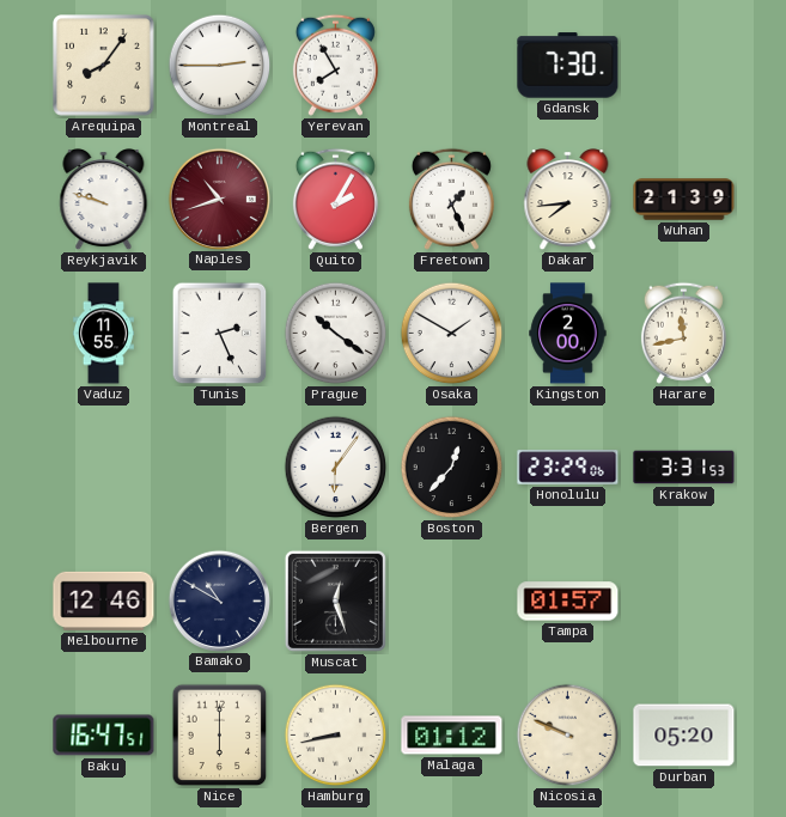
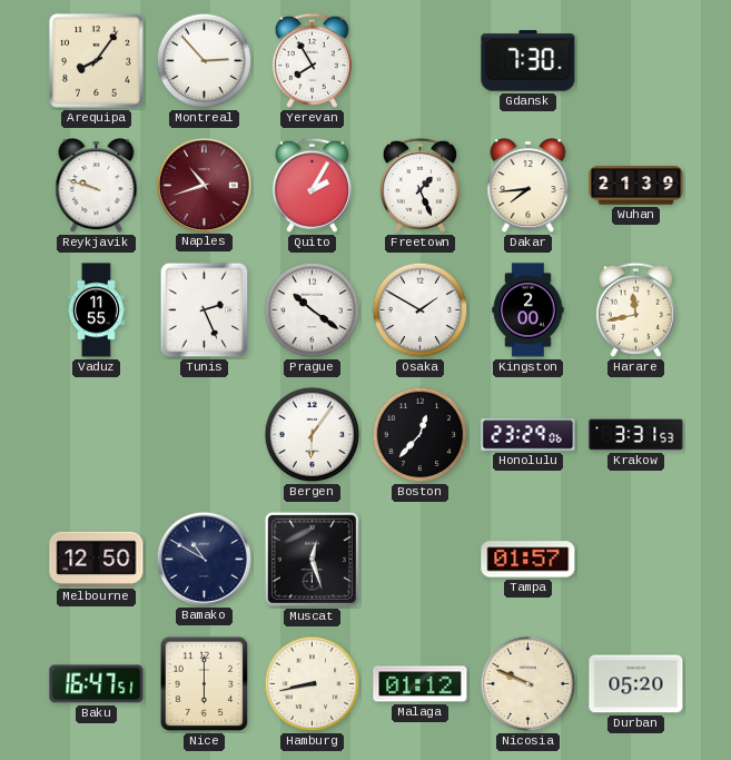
Montreal: 2:45 -> 2:53 (205, 61)
Melbourne: 12:46 -> 12:50 (97, 559)
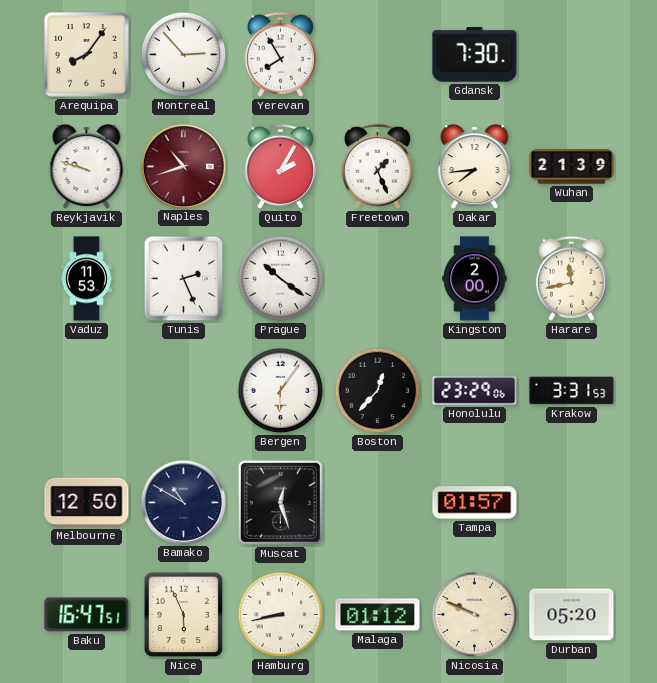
Vaduz: 11:55 -> 11:53 (86, 279)
Osaka: 1:50 -> none (421, 310)
Nice: 6:00 -> 5:56 (184, 615)
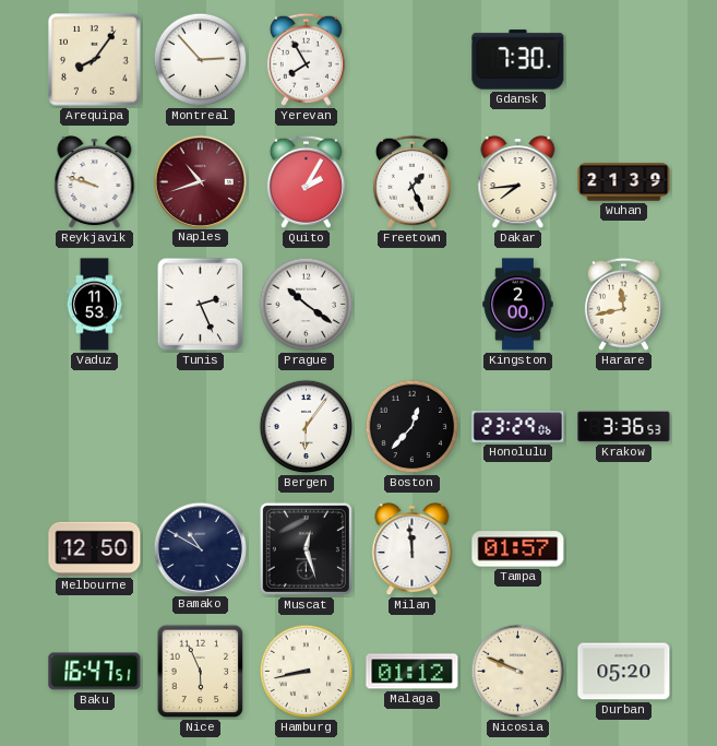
Krakow: 3:31 -> 3:36 (624, 427)
Milan: none -> 11:59 (413, 549)
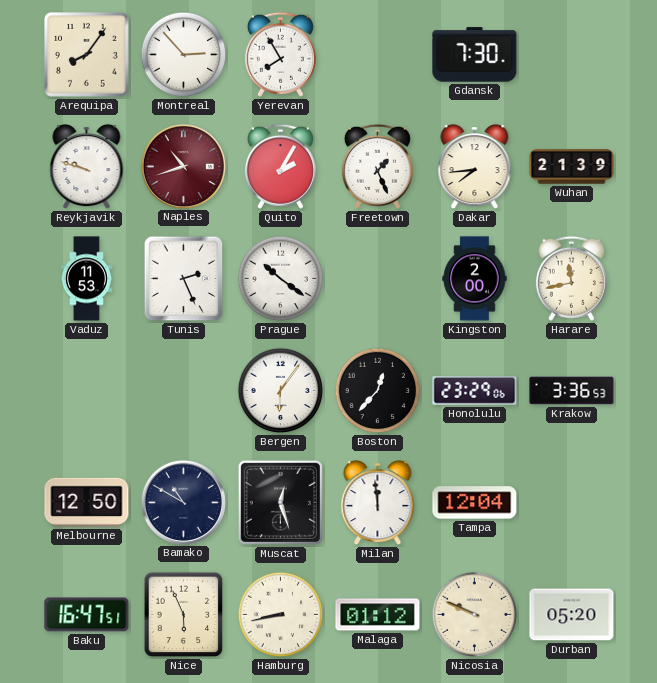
Tampa: 01:57 -> 12:04 (475, 503)
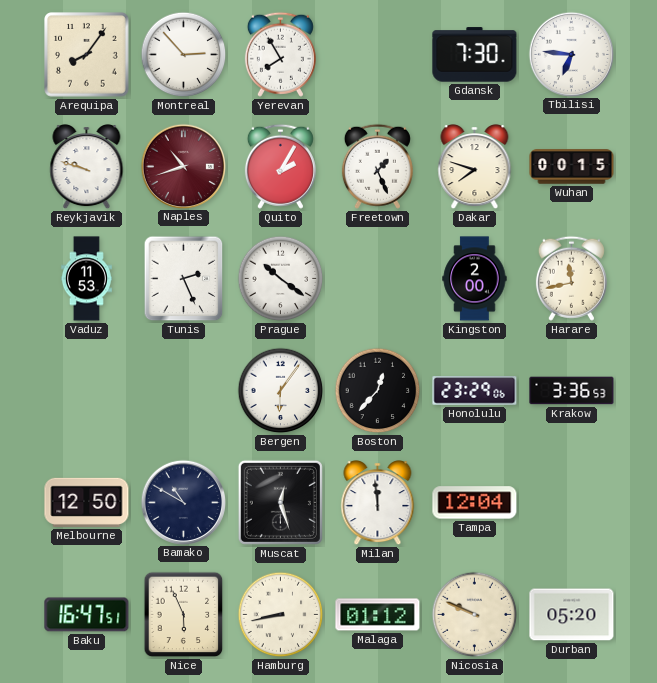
Tbilisi: none -> 6:46 (571, 54)
Dakar: 7:44 -> 7:48 (475, 167)
Wuhan: 21:39 -> 00:15 (572, 167)
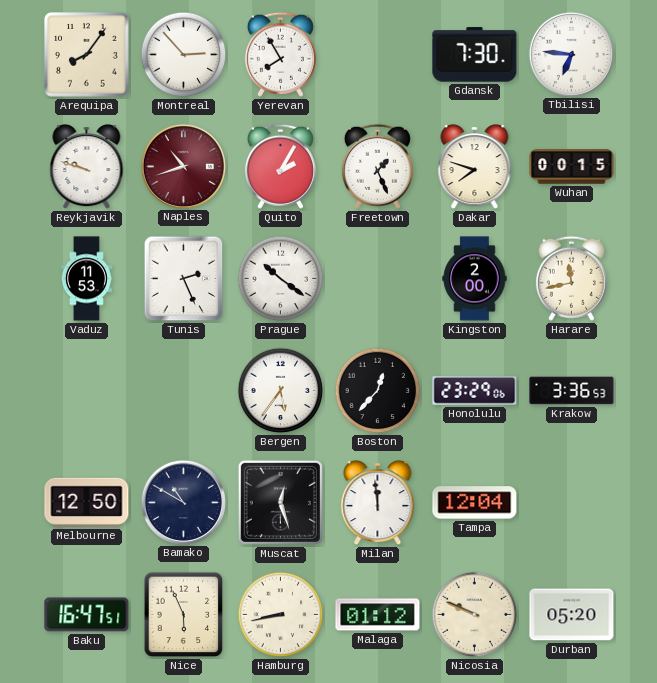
Bergen: 6:06 -> 5:36 (281, 391)
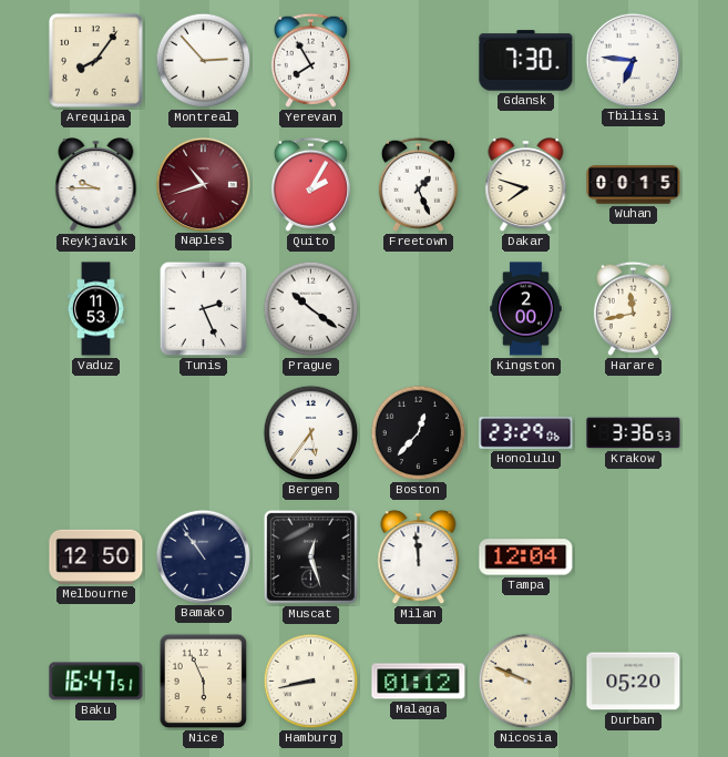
Reykjavik: 9:48 -> 9:45 (96, 185)
Bamako: 10:50 -> 10:54 (203, 556)
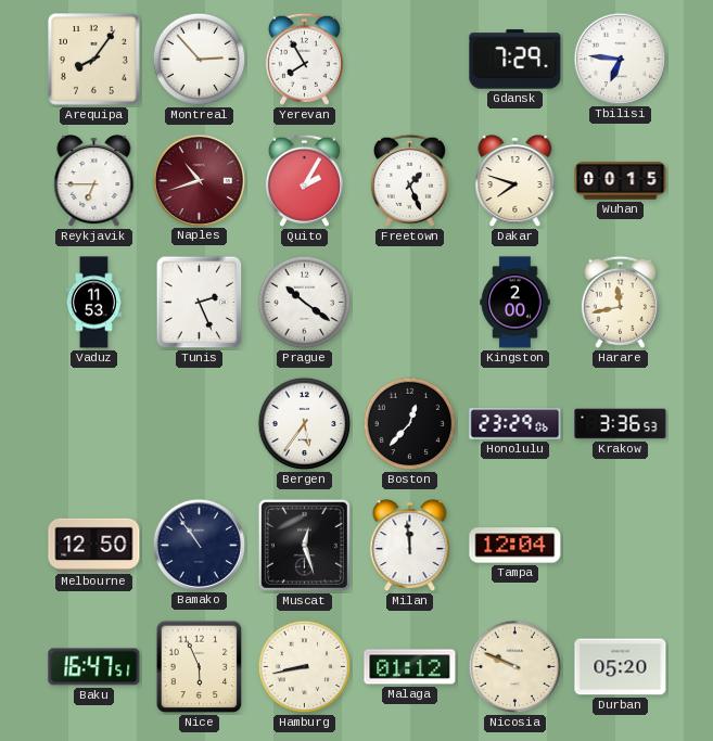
Gdansk: 7:30 -> 7:29 (515, 60)
Reykjavik: 9:45 -> 6:45 (94, 181)
